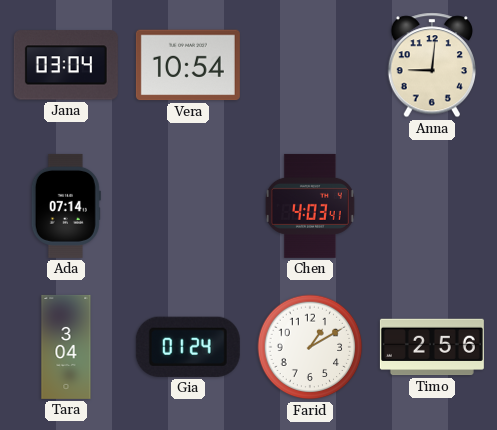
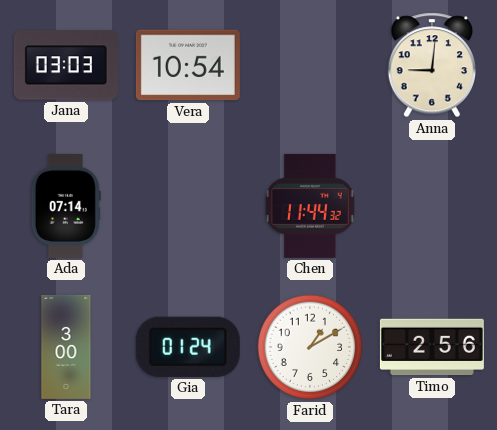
Jana: 03:04 -> 03:03 (66, 65)
Chen: 4:03 -> 11:44 (310, 206)
Tara: 3:04 -> 3:00 (66, 347)
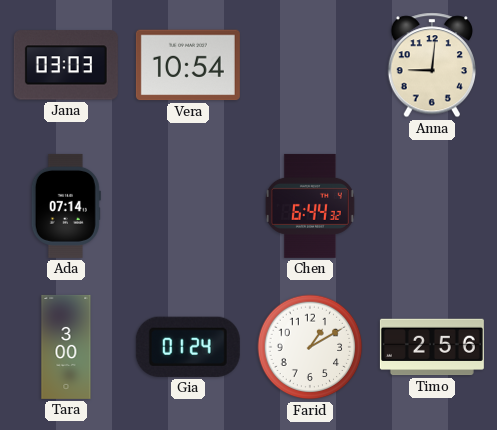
Chen: 11:44 -> 6:44 (310, 206)
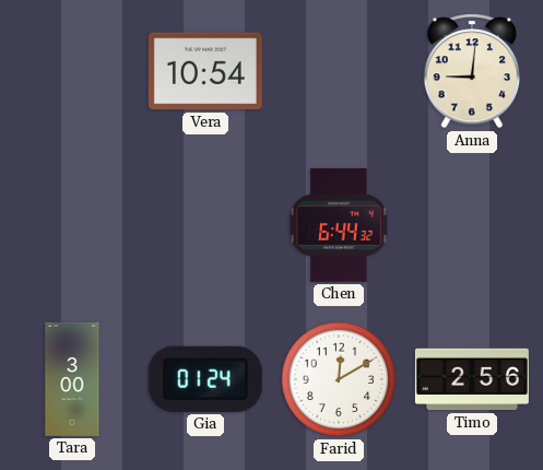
Jana: 03:03 -> none (66, 65)
Ada: 07:14 -> none (66, 206)
Farid: 1:10 -> 12:10 (339, 379)
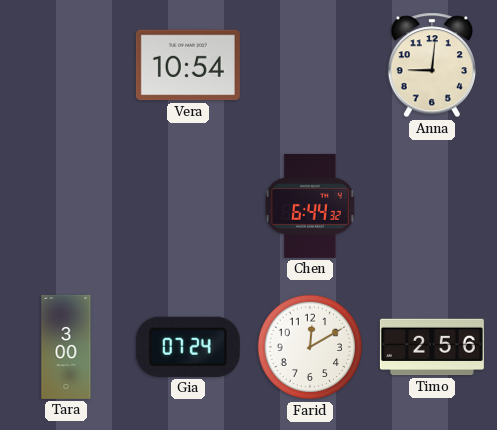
Gia: 01:24 -> 07:24 (188, 347)
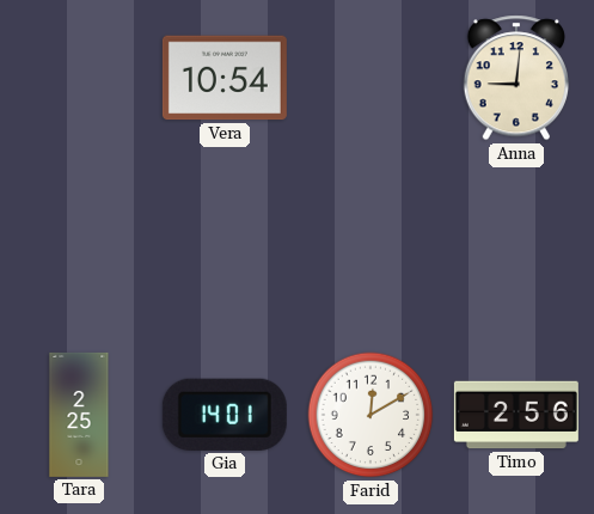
Chen: 6:44 -> none (310, 206)
Tara: 3:00 -> 2:25 (79, 415)
Gia: 07:24 -> 14:01 (225, 415)
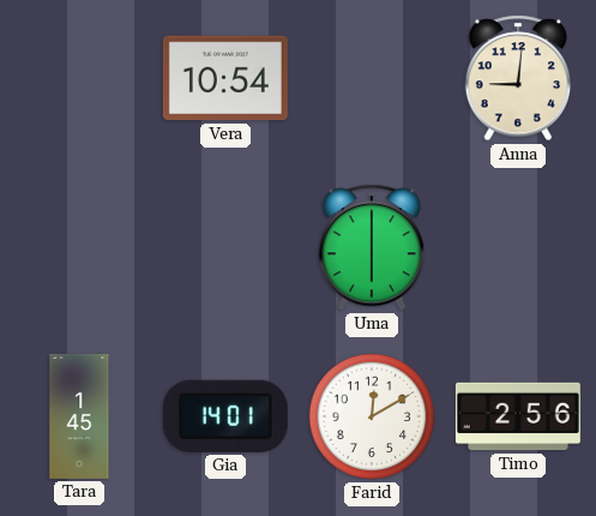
Uma: none -> 6:00 (371, 247)
Tara: 2:25 -> 1:45 (79, 416)
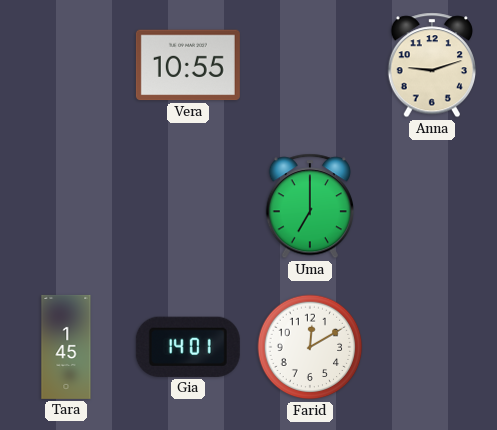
Vera: 10:54 -> 10:55 (188, 65)
Anna: 9:01 -> 9:12 (431, 65)
Uma: 6:00 -> 7:00 (309, 206)
Timo: 2:56 -> none (518, 416)
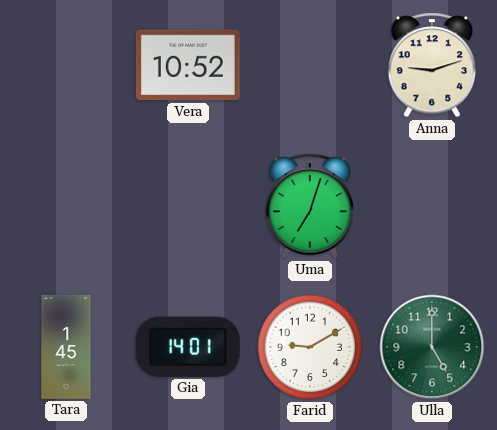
Vera: 10:55 -> 10:52 (188, 65)
Uma: 7:00 -> 7:03 (309, 206)
Farid: 12:10 -> 9:10 (310, 347)
Ulla: none -> 5:00 (432, 347)
